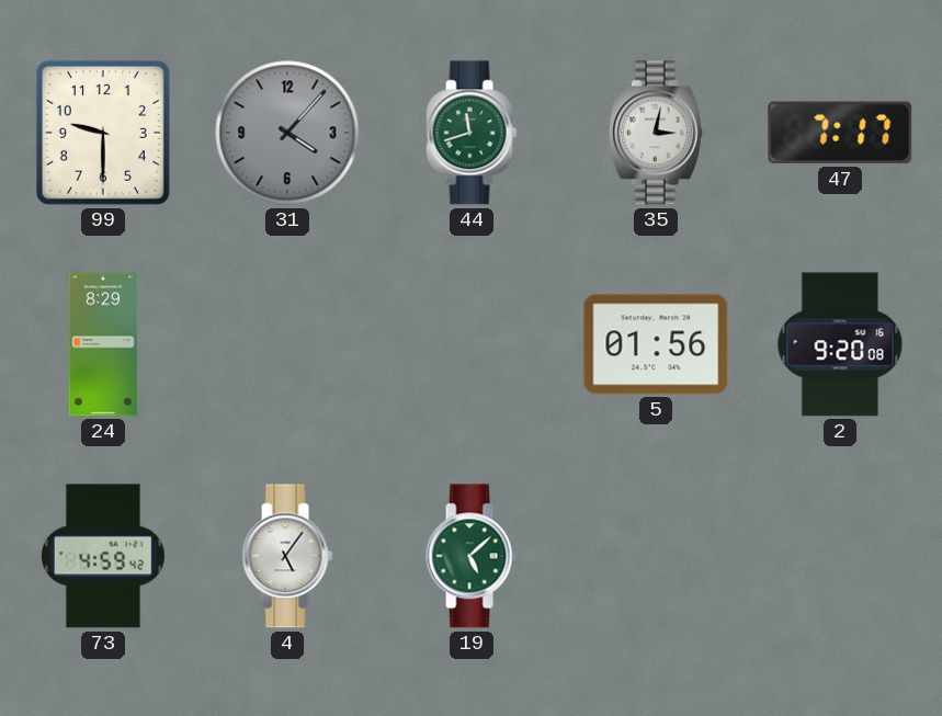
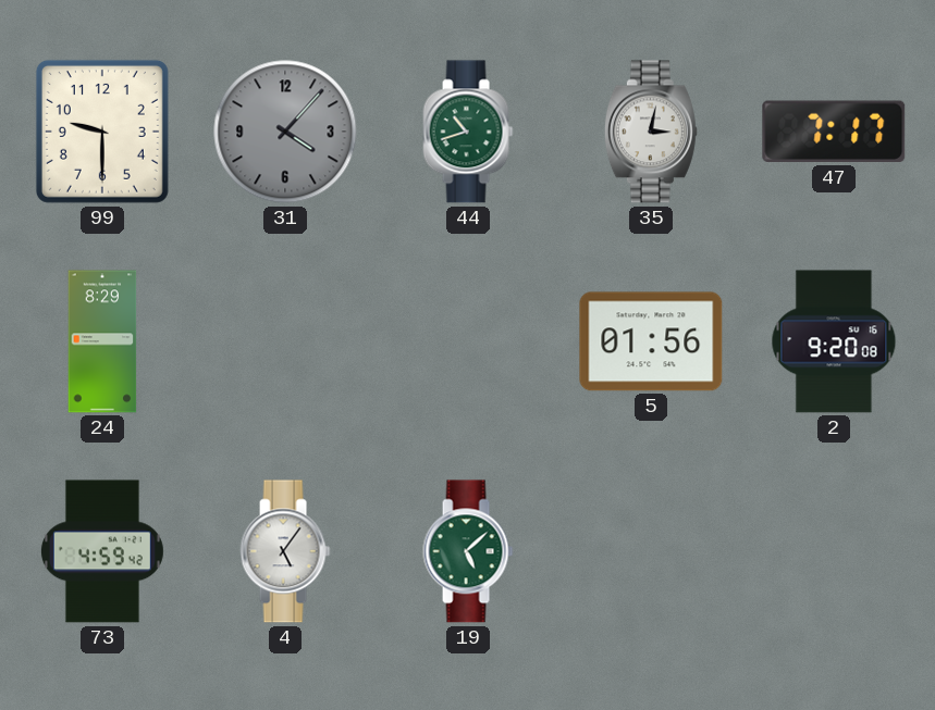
44: 11:42 -> 10:42 (468, 132)
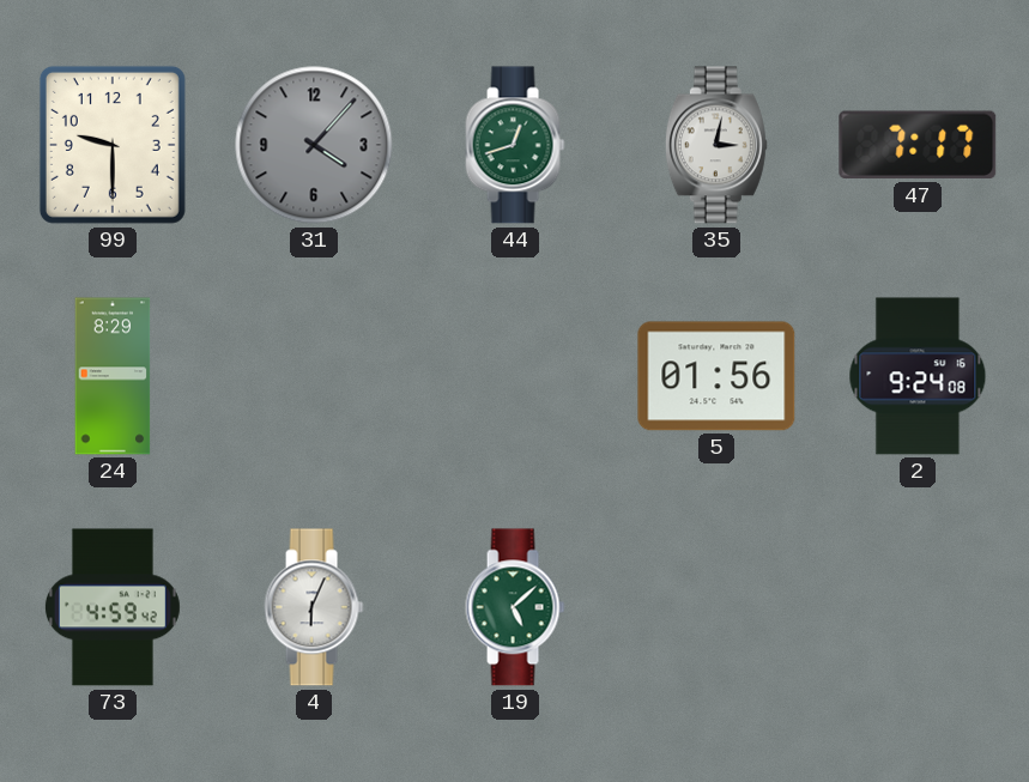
44: 10:42 -> 12:42 (515, 145)
2: 9:20 -> 9:24 (918, 376)
4: 5:06 -> 6:04 (314, 607)
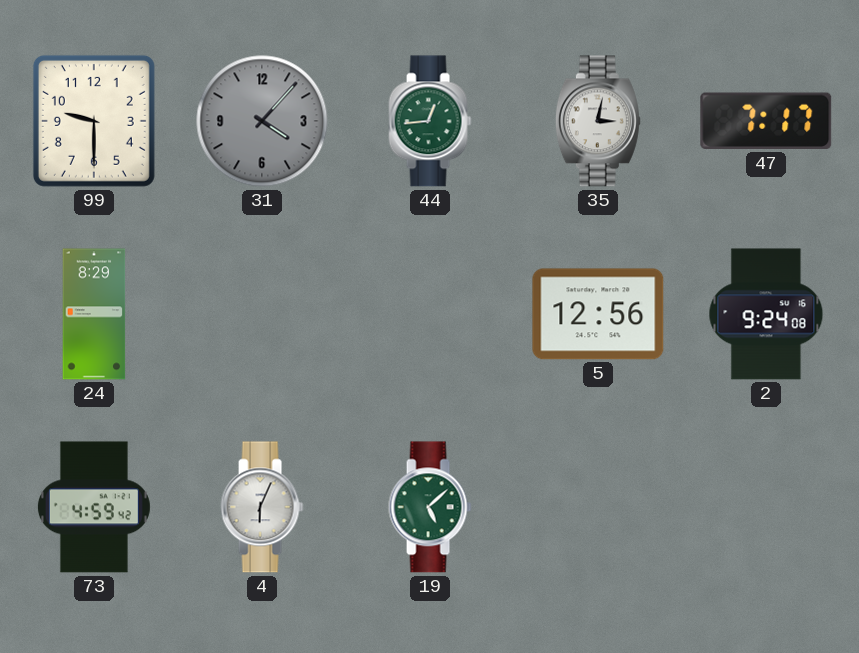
44: 12:42 -> 12:44 (430, 121)
5: 01:56 -> 12:56 (598, 314)
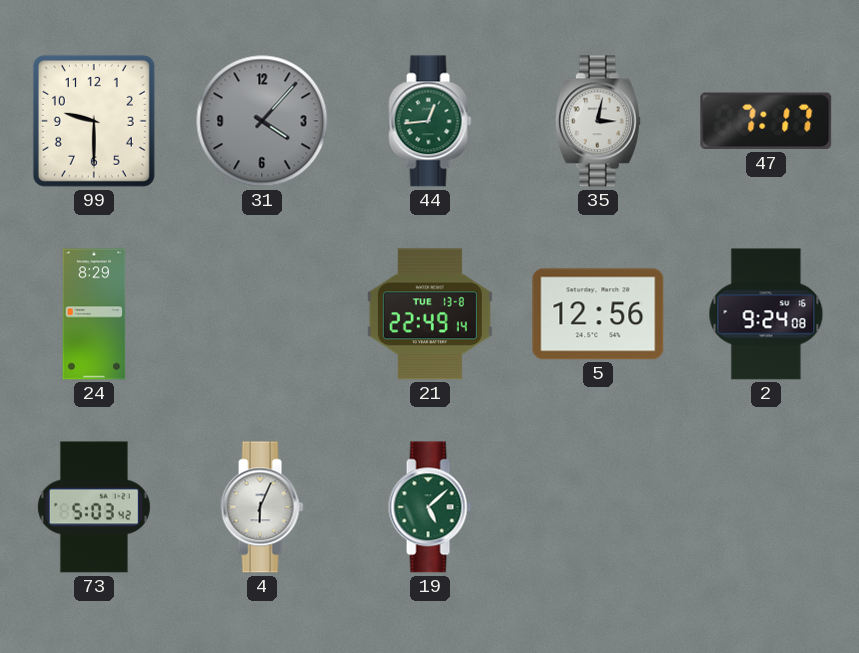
21: none -> 22:49 (430, 314)
73: 4:59 -> 5:03 (94, 507)
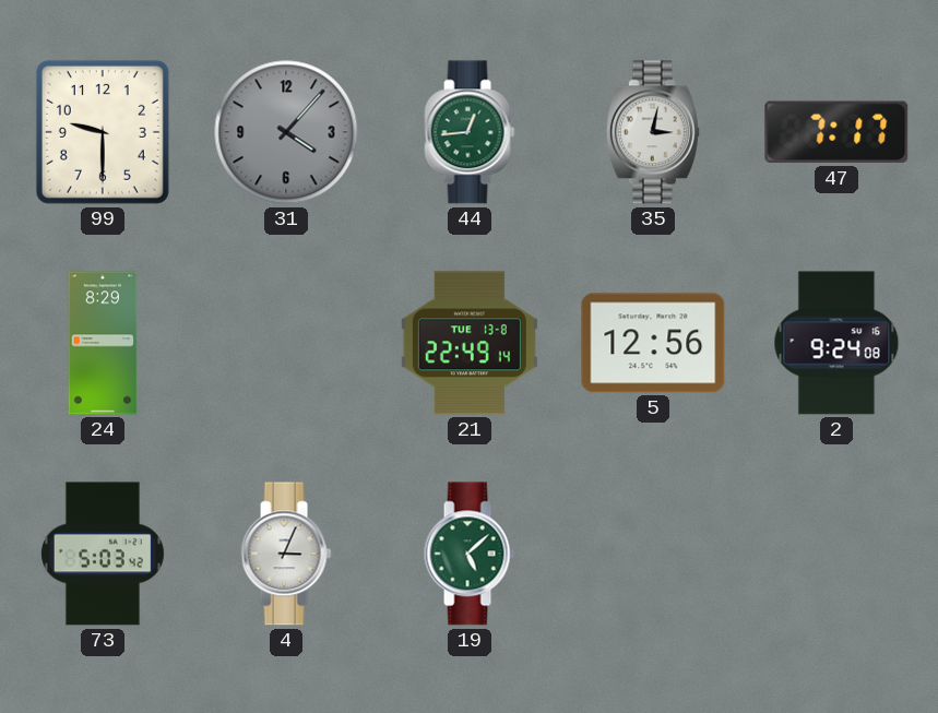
4: 6:04 -> 3:04 (286, 554)
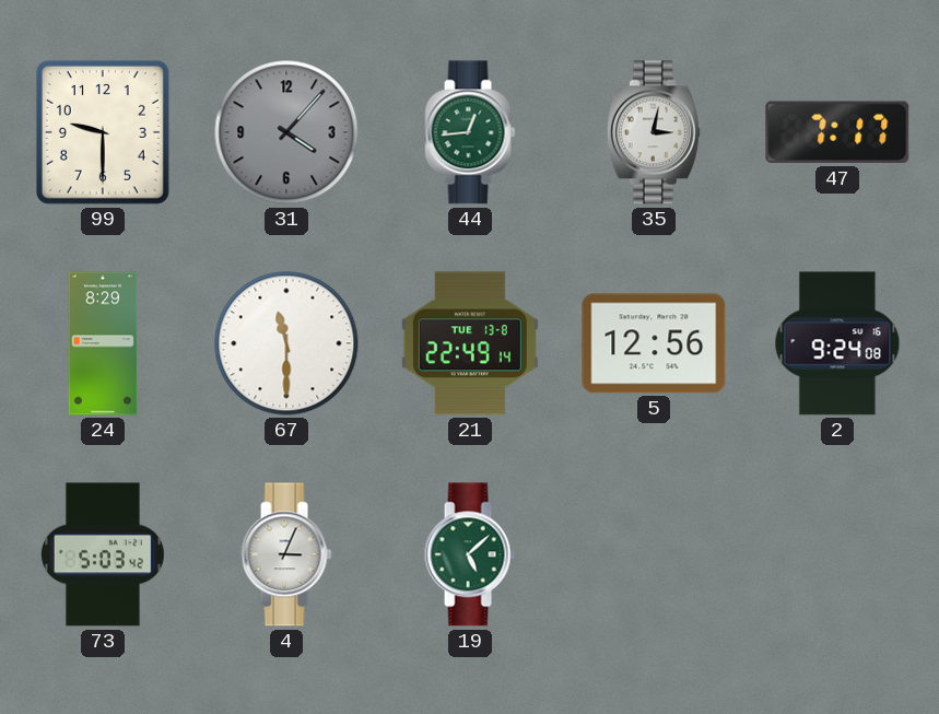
67: none -> 11:30 (286, 343)
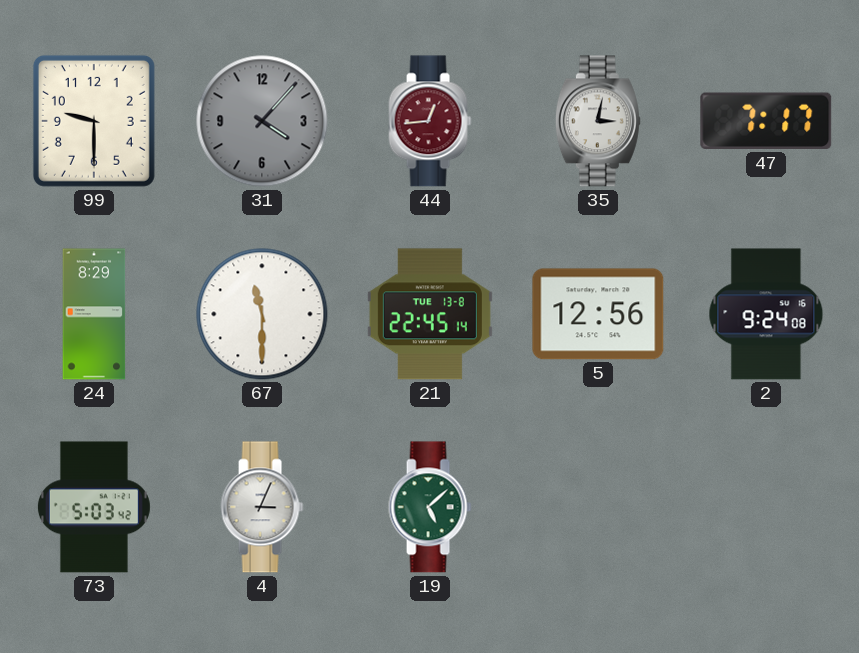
44 dial: green -> burgundy (430, 121)
21: 22:49 -> 22:45 (430, 314)
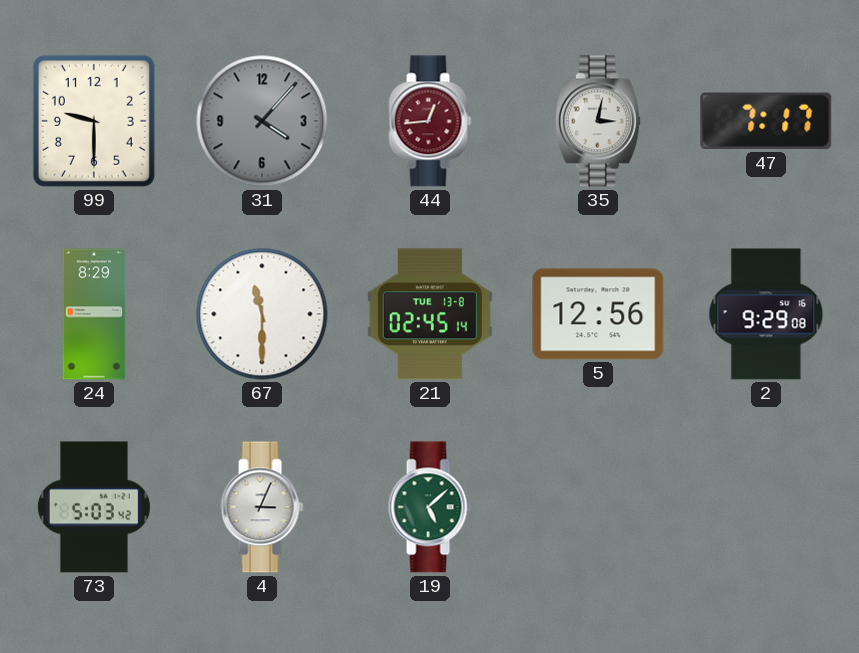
21: 22:45 -> 02:45 (430, 314)
2: 9:24 -> 9:29 (766, 314)
